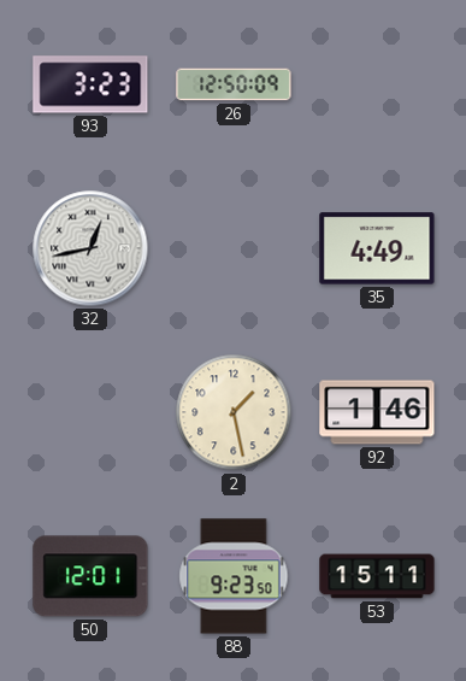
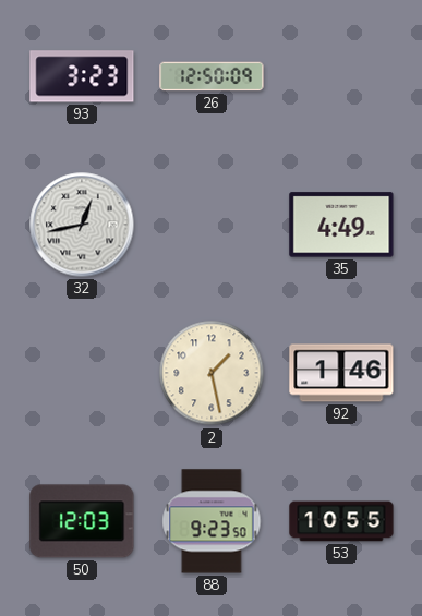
50: 12:01 -> 12:03 (82, 521)
53: 15:11 -> 10:55 (341, 521)
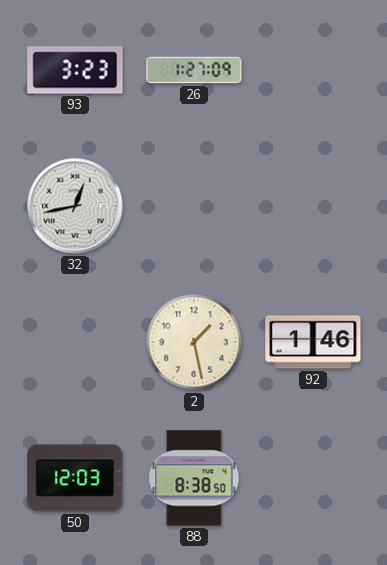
26: 12:50 -> 1:27 (194, 70)
35: 4:49 -> none (341, 225)
88: 9:23 -> 8:38 (194, 478)
53: 10:55 -> none (341, 521)
